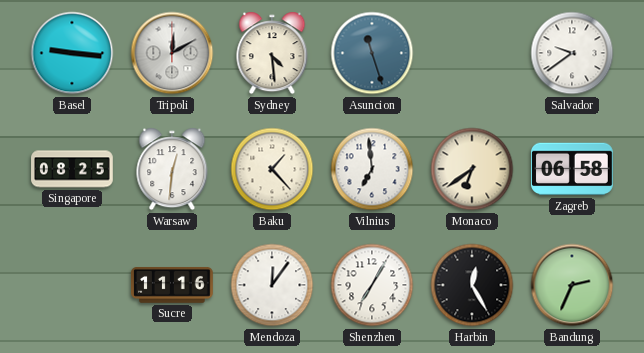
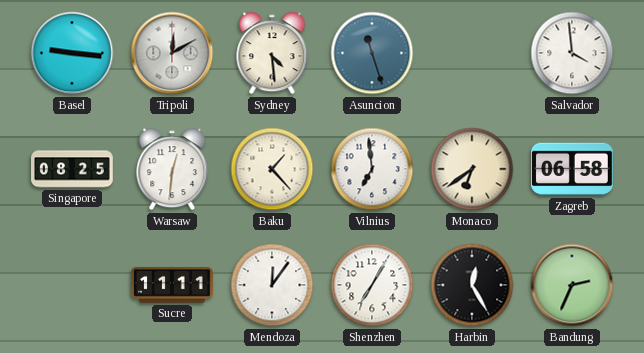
Salvador: 9:39 -> 3:59 (572, 53)
Sucre: 11:16 -> 11:11 (173, 286)
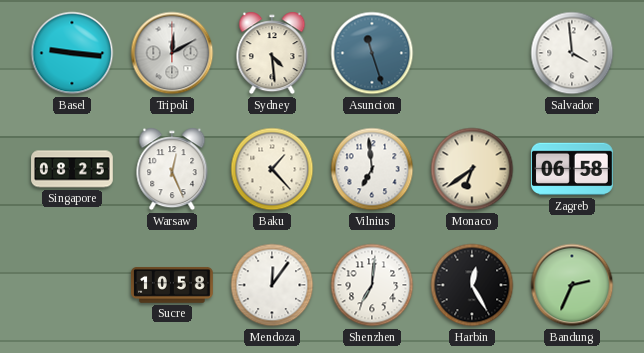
Warsaw: 12:31 -> 12:26 (172, 169)
Sucre: 11:11 -> 10:58 (173, 286)
Shenzhen: 7:05 -> 7:01 (372, 285)
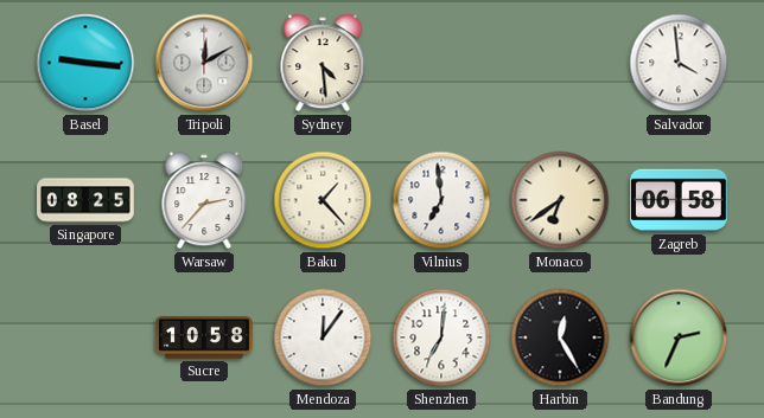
Asuncion: 11:27 -> none (372, 53)
Warsaw: 12:26 -> 2:37 (204, 200)
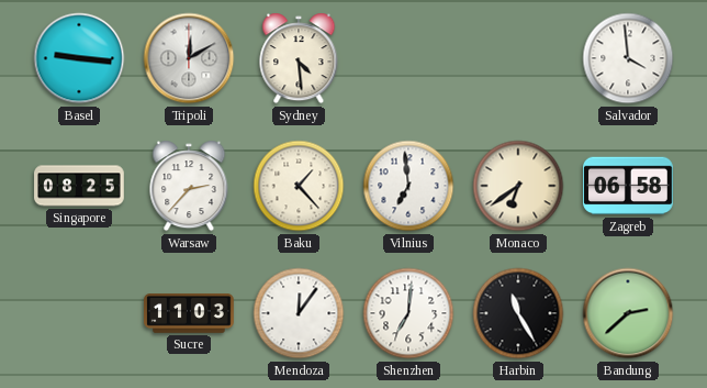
Sucre: 10:58 -> 11:03 (190, 314)
Harbin: 12:25 -> 11:25 (518, 313)
Bandung: 2:34 -> 2:38 (628, 313)
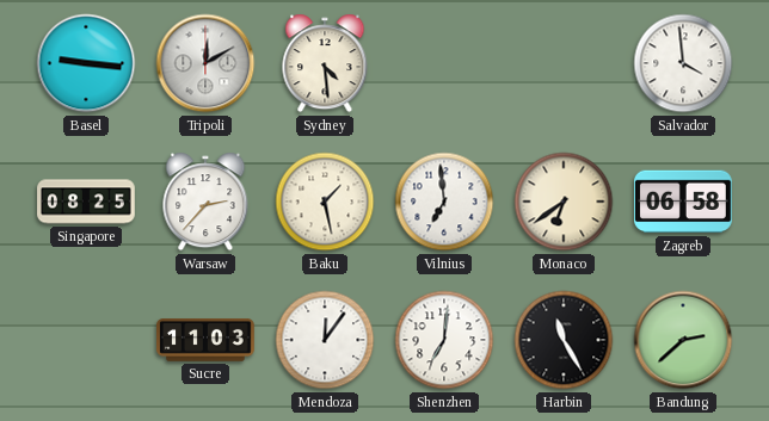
Baku: 1:23 -> 1:28 (325, 202)
